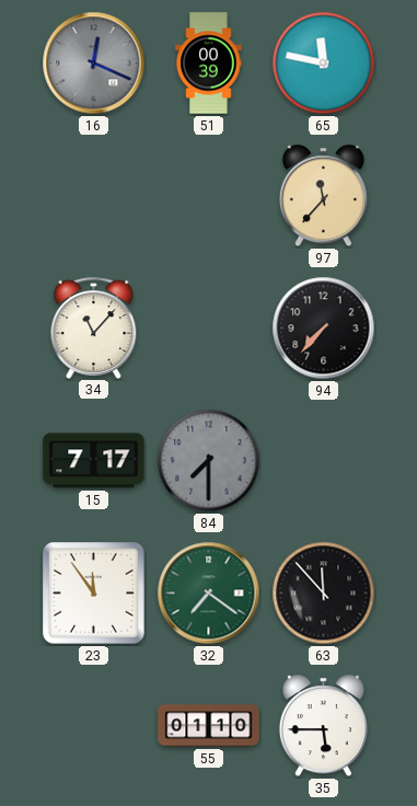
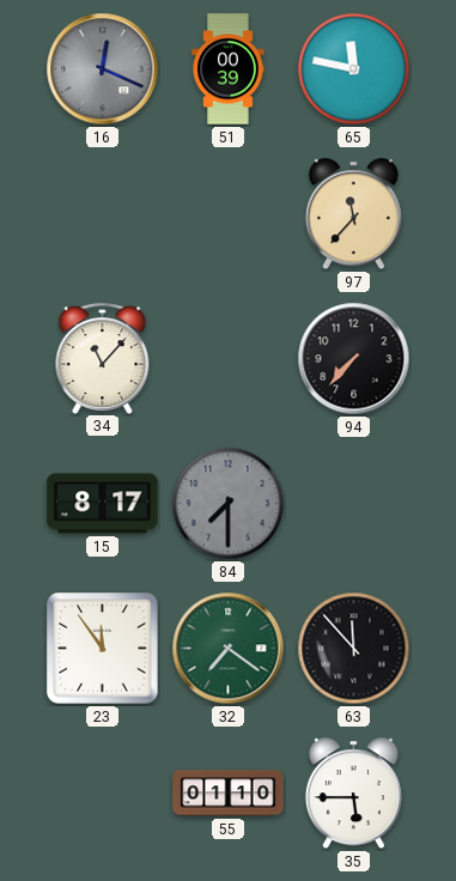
15: 7:17 -> 8:17 (103, 504)
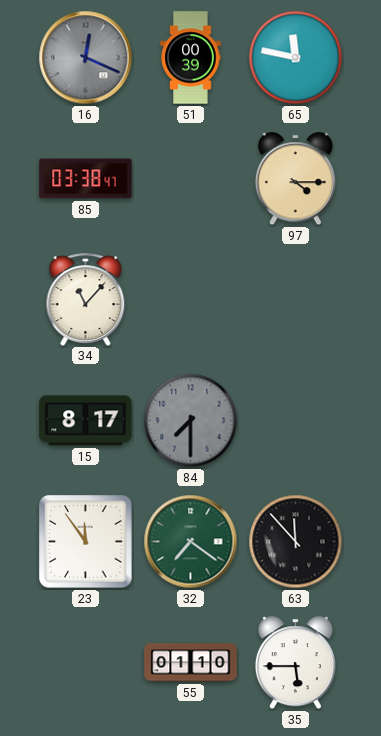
85: none -> 03:38 (86, 179)
97: 11:37 -> 4:15 (295, 179)
94: 7:37 -> none (354, 359)
